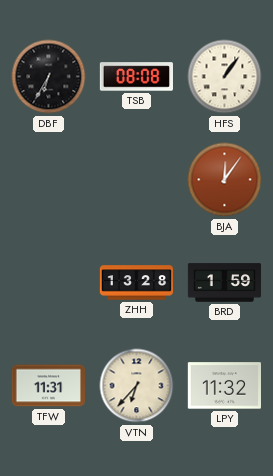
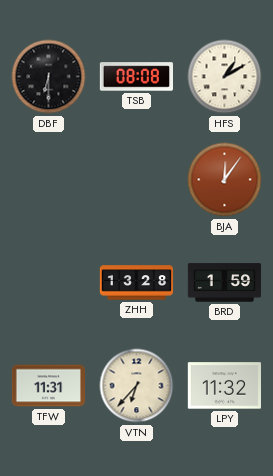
DBF: 6:35 -> 6:30 (49, 77)
HFS: 1:06 -> 1:10 (225, 77)
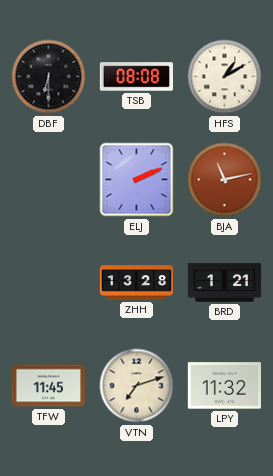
ELJ: none -> 2:11 (137, 180)
BJA: 12:06 -> 11:13 (225, 180)
BRD: 1:59 -> 1:21 (225, 283)
TFW: 11:31 -> 11:45 (48, 386)
VTN: 6:37 -> 7:12 (137, 386)
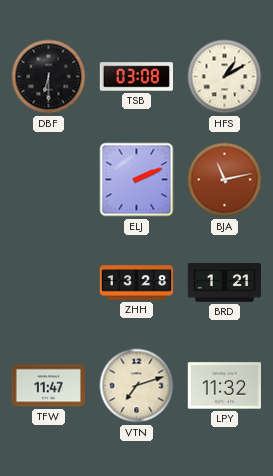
TSB: 08:08 -> 03:08 (136, 77)
TFW: 11:45 -> 11:47 (48, 386)
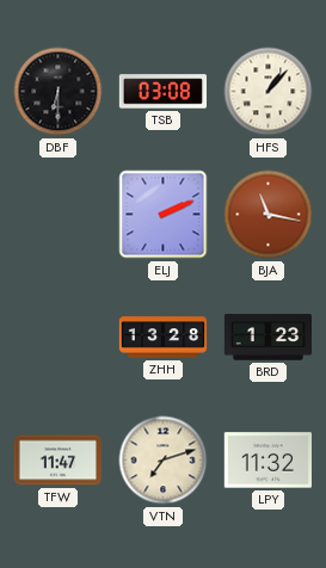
HFS: 1:10 -> 1:07 (269, 92)
BJA: 11:13 -> 11:17 (269, 215)
BRD: 1:21 -> 1:23 (269, 338)
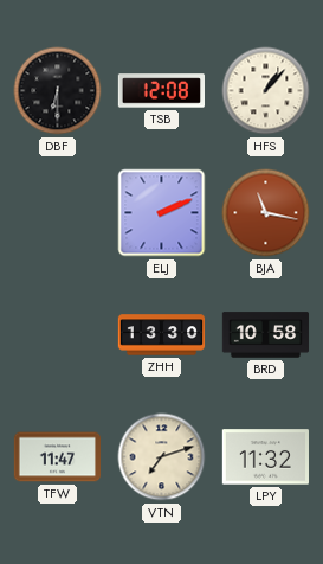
TSB: 03:08 -> 12:08 (161, 91)
ZHH: 13:28 -> 13:30 (162, 335)
BRD: 1:23 -> 10:58 (266, 335)
